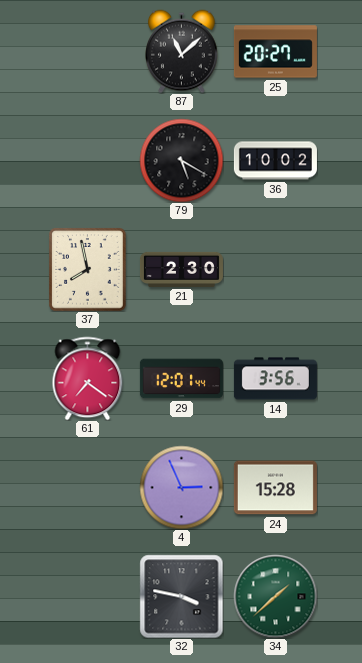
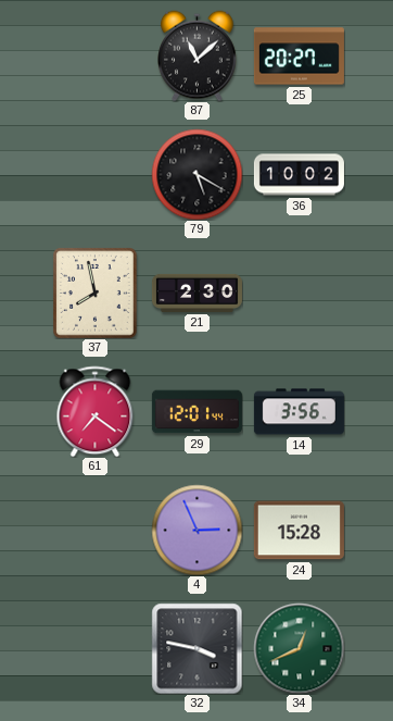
34: 1:38 -> 12:41 (299, 648)
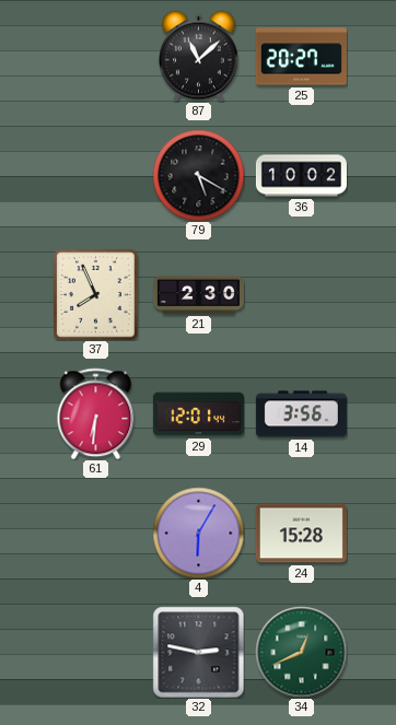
37: 7:58 -> 7:56 (96, 294)
61: 7:21 -> 6:31 (96, 413)
4: 2:56 -> 6:05 (198, 533)
32: 3:47 -> 2:47 (198, 652)
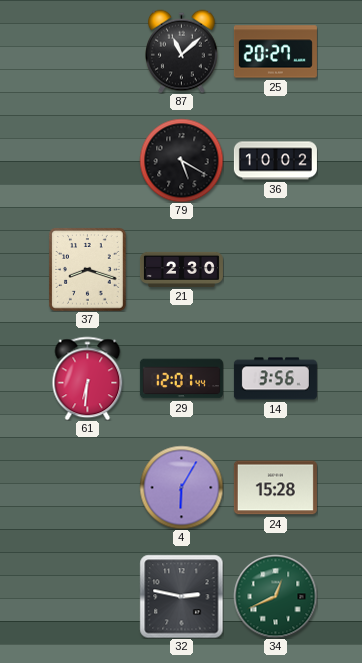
37: 7:56 -> 8:18 (88, 269)
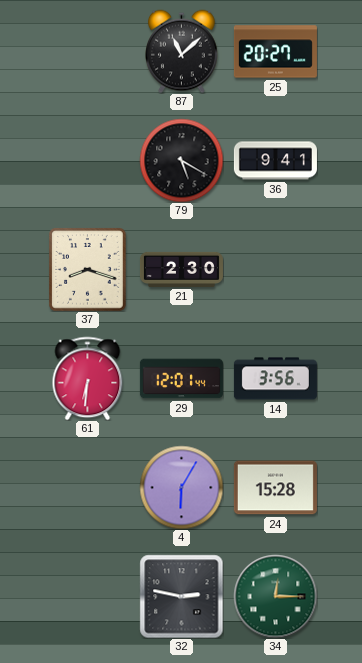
36: 10:02 -> 9:41 (275, 161)
34: 12:41 -> 12:15 (275, 596)
